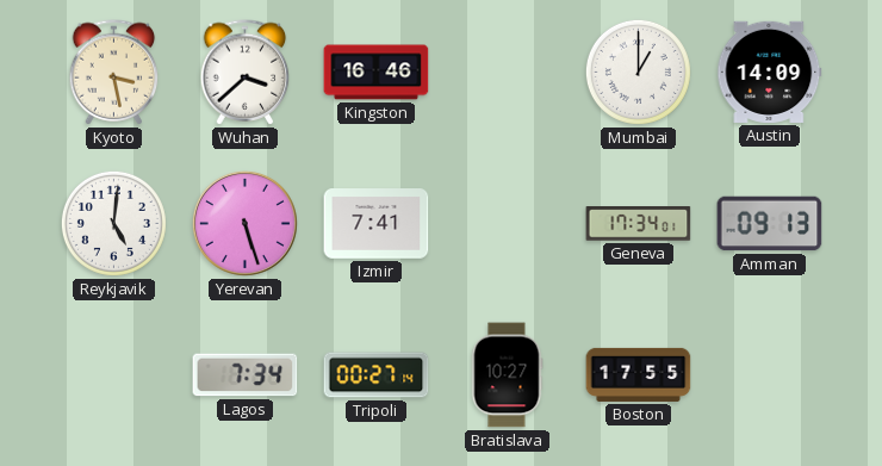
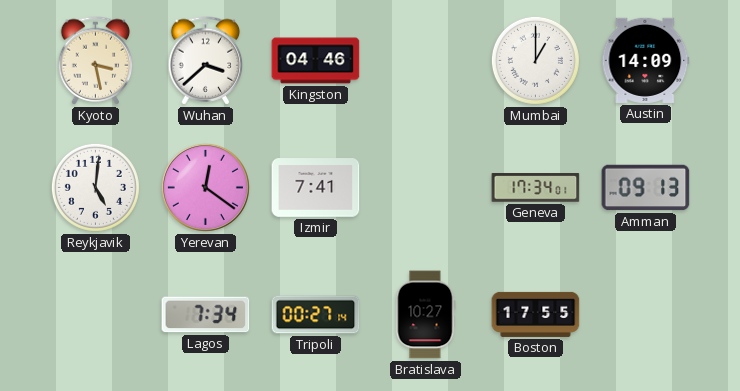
Kingston: 16:46 -> 04:46 (316, 61)
Yerevan: 5:27 -> 12:21 (205, 187)
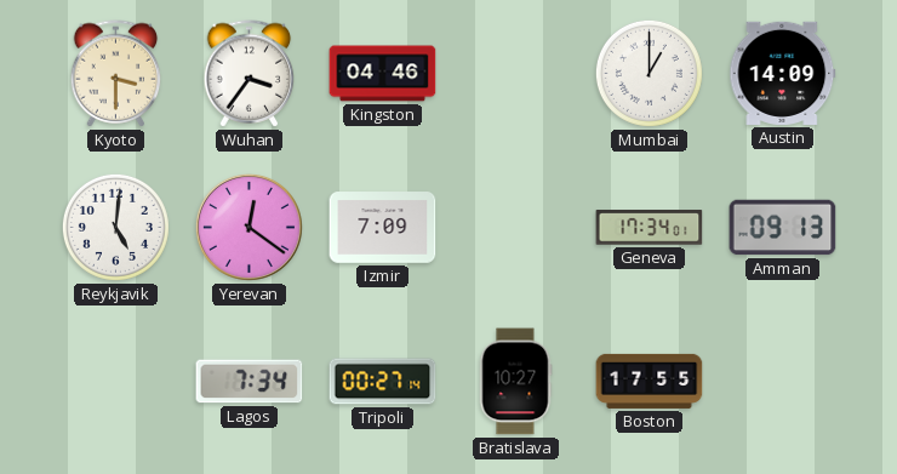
Kyoto: 3:28 -> 3:30 (116, 74)
Wuhan: 3:38 -> 3:36 (250, 74)
Izmir: 7:41 -> 7:09 (383, 228)
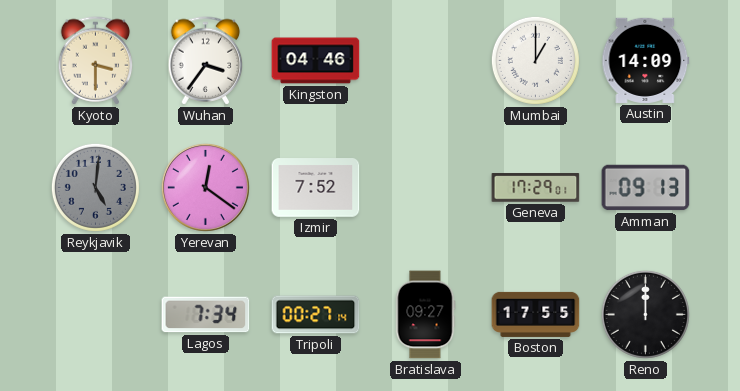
Reykjavik dial: white -> grey (95, 187)
Izmir: 7:09 -> 7:52 (316, 188)
Geneva: 17:34 -> 17:29 (536, 188)
Bratislava: 10:27 -> 09:27 (425, 315)
Reno: none -> 12:00 (645, 314)
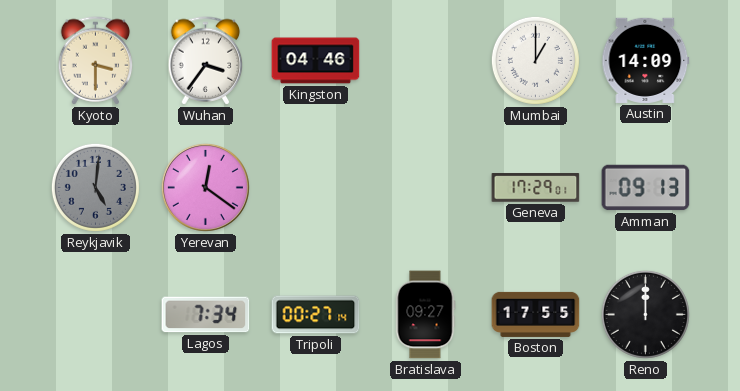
Izmir: 7:52 -> none (316, 188)
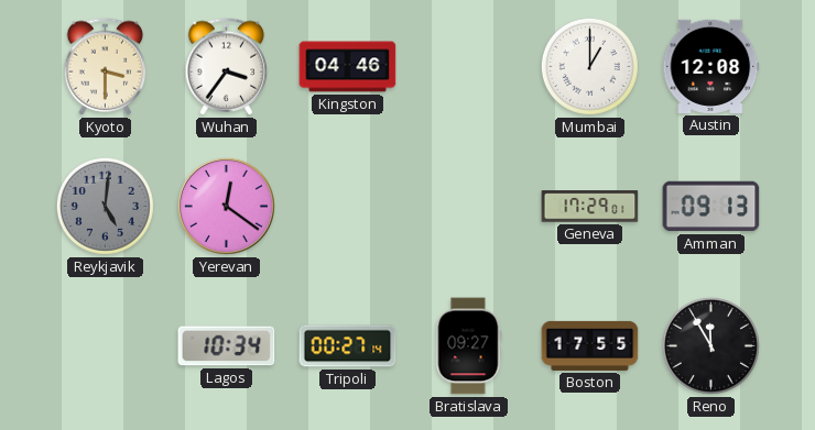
Austin: 14:09 -> 12:08 (711, 66)
Lagos: 7:34 -> 10:34 (227, 346)
Reno: 12:00 -> 11:55 (710, 345)
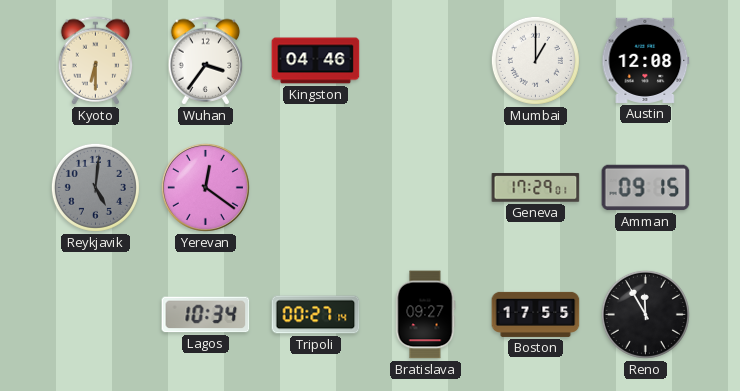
Kyoto: 3:30 -> 6:30 (96, 61)
Amman: 09:13 -> 09:15 (646, 188)
